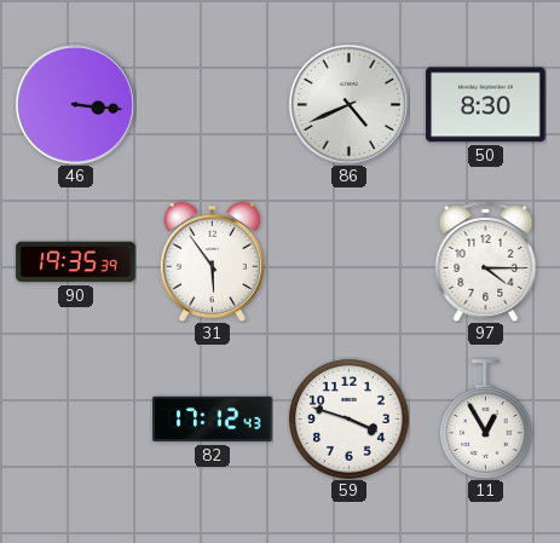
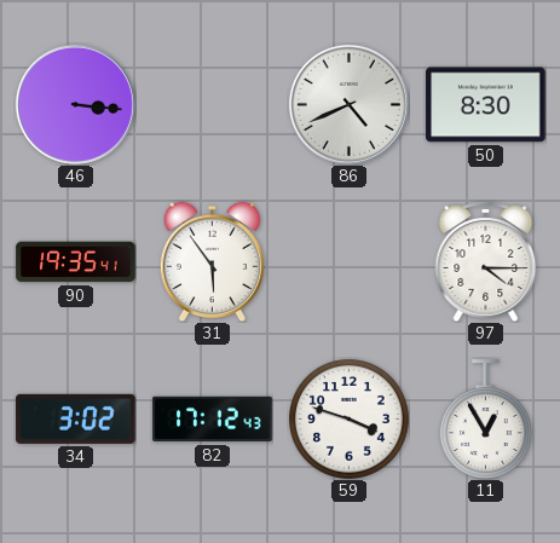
90: 19:35:39 -> 19:35:41 (76, 262)
34: none -> 3:02 (76, 418)
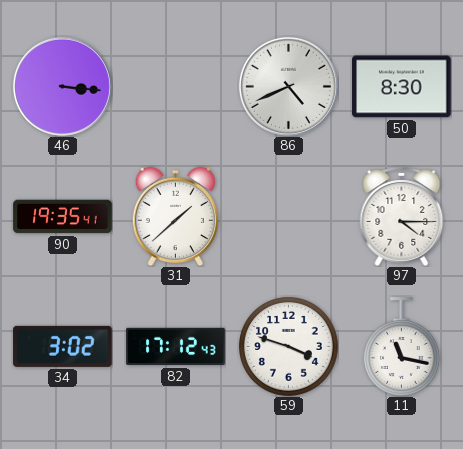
31: 5:54 -> 1:38 (175, 216)
11: 12:55 -> 11:17 (401, 347)
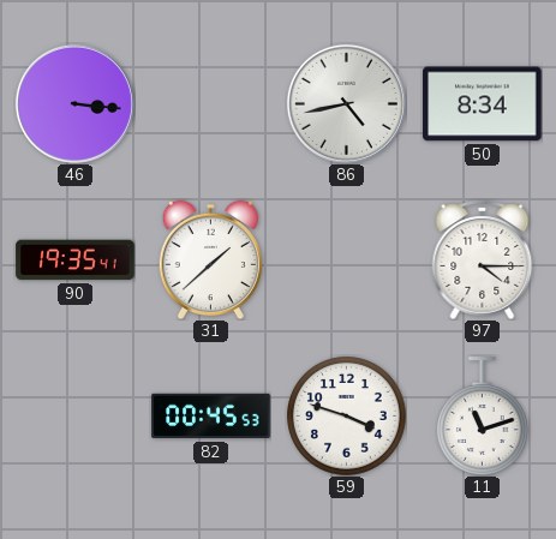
86: 4:41 -> 4:43 (346, 103)
50: 8:30 -> 8:34 (483, 104)
34: 3:02 -> none (63, 346)
82: 17:12 -> 00:45 (211, 417)
11: 11:17 -> 11:12 (482, 417)
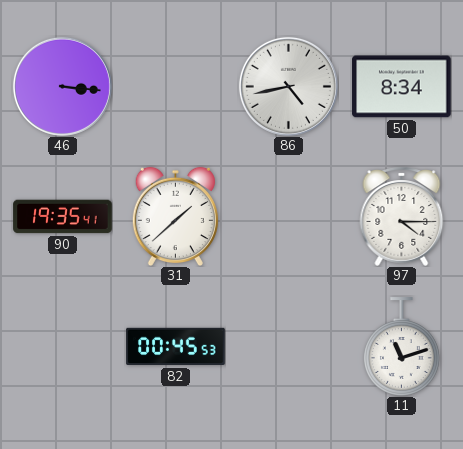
59: 3:48 -> none (347, 417)
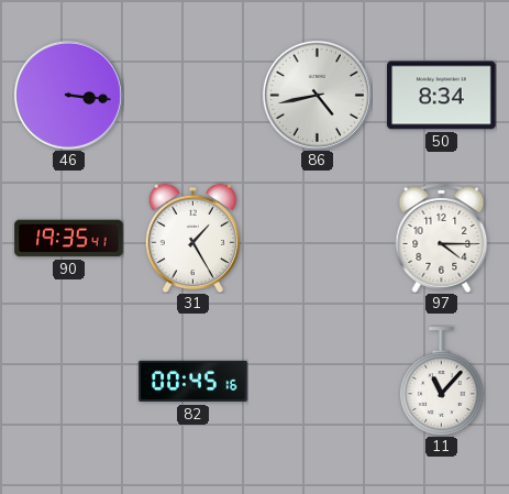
31: 1:38 -> 1:25 (192, 238)
82: 00:45:53 -> 00:45:16 (193, 382)
11: 11:12 -> 11:07 (441, 382)
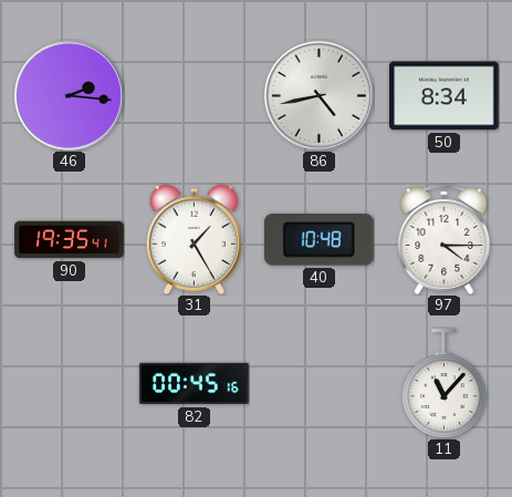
46: 3:16 -> 2:16 (69, 95)
40: none -> 10:48 (320, 240)
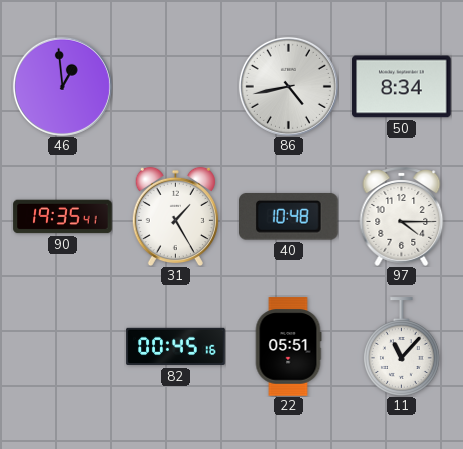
46: 2:16 -> 12:59 (62, 86)
22: none -> 05:51 (288, 347)
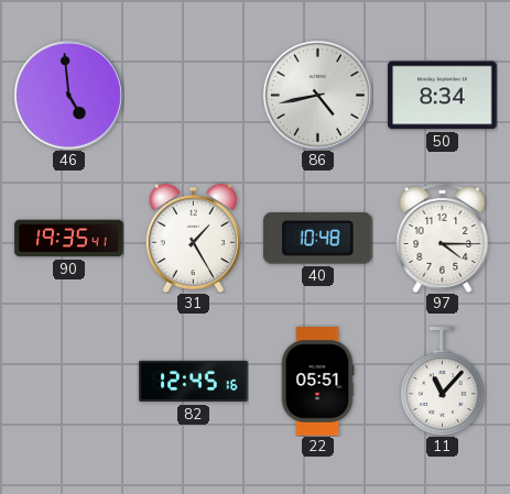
46: 12:59 -> 4:59 (68, 95)
82: 00:45 -> 12:45 (194, 382)
